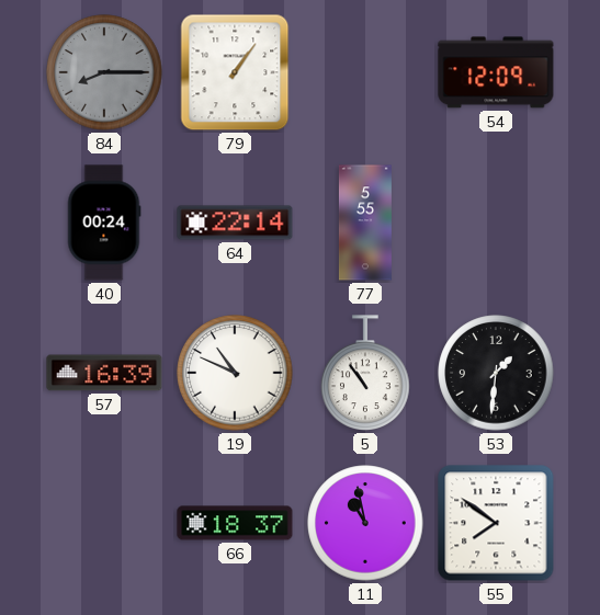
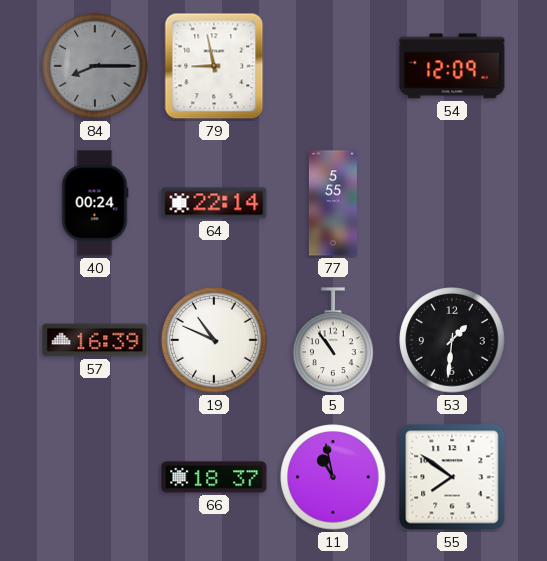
79: 1:06 -> 8:58 (214, 66)
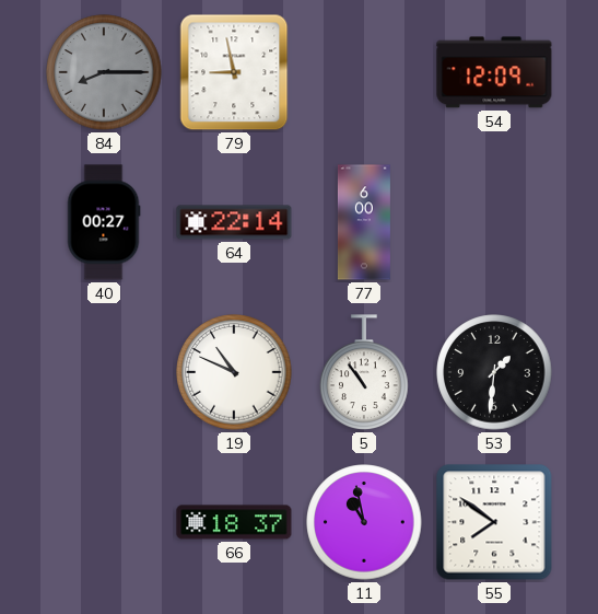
40: 00:24 -> 00:27 (104, 222)
77: 5:55 -> 6:00 (364, 222)
57: 16:39 -> none (95, 340)
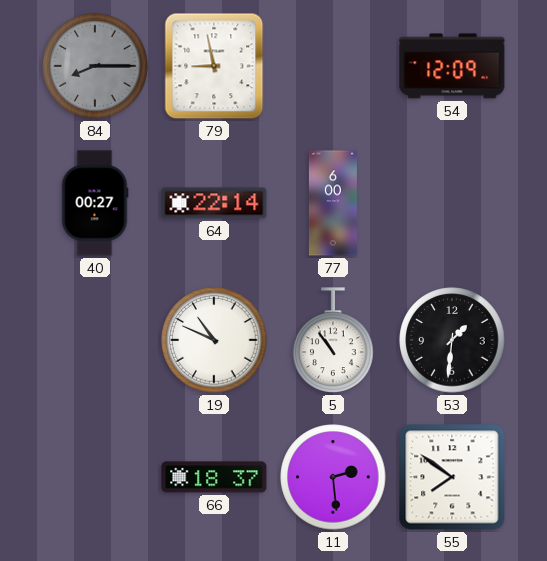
11: 10:58 -> 2:29 (333, 477)
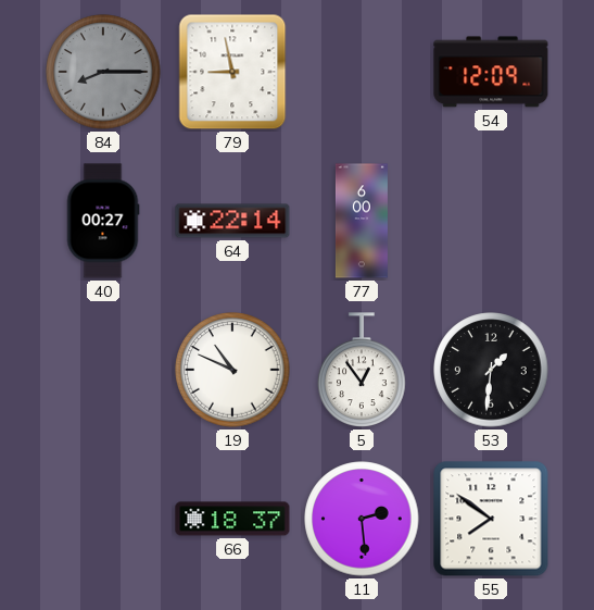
5: 10:54 -> 12:54 (362, 370)
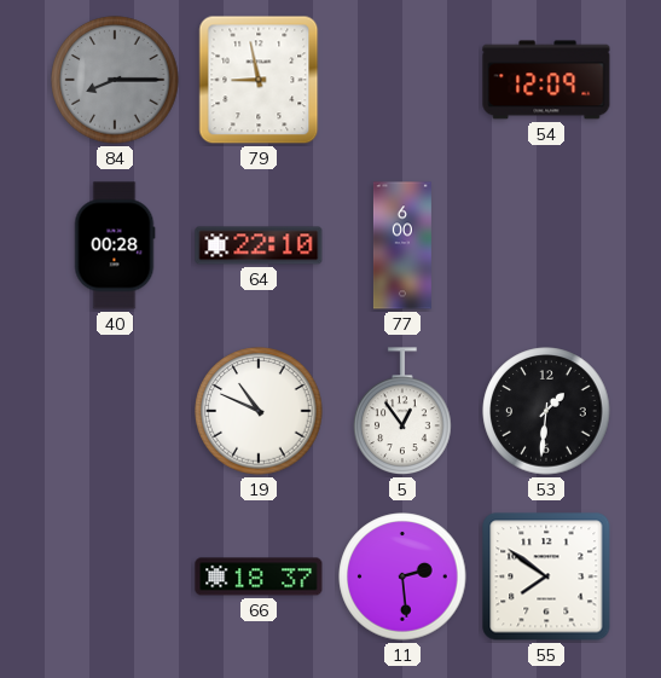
40: 00:27 -> 00:28 (115, 245)
64: 22:14 -> 22:10 (259, 245)
